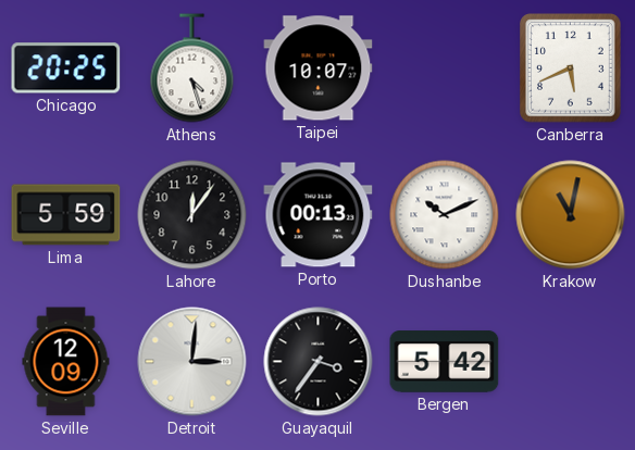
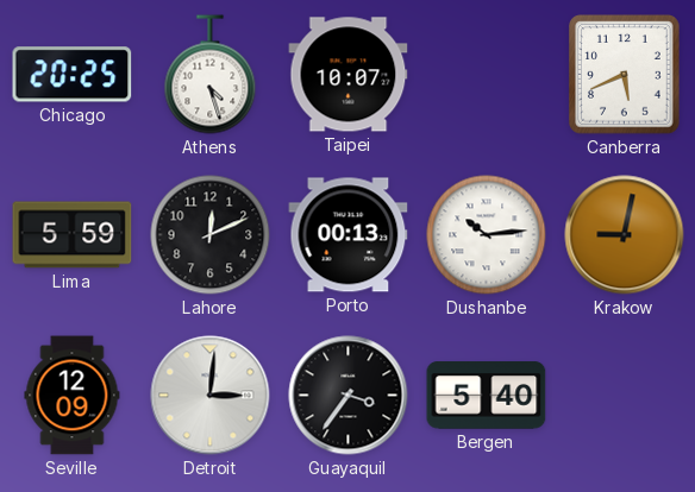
Lahore: 12:06 -> 12:11 (211, 235)
Dushanbe: 10:11 -> 10:14 (487, 235)
Krakow: 11:02 -> 9:02 (625, 235)
Bergen: 5:42 -> 5:40 (487, 396)
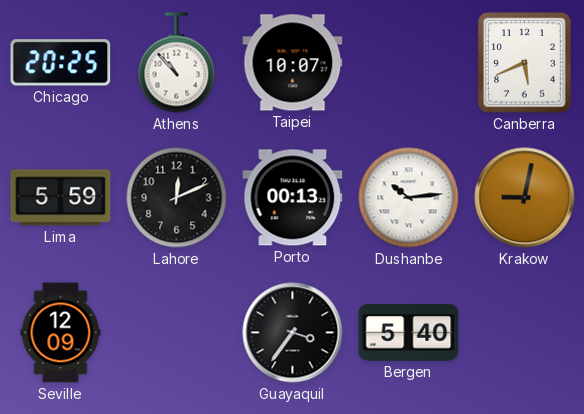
Athens: 4:27 -> 10:53 (177, 63)
Detroit: 3:01 -> none (211, 396)
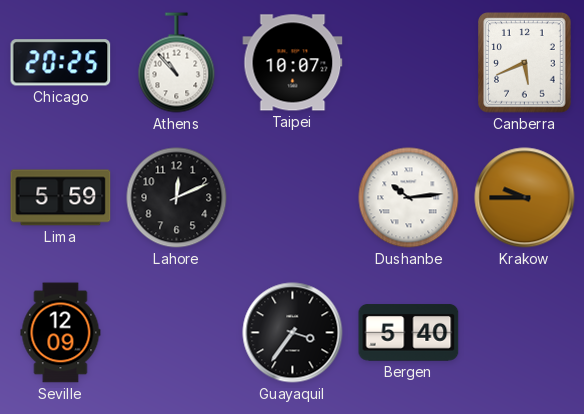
Porto: 00:13 -> none (293, 198)
Krakow: 9:02 -> 9:45 (525, 198)
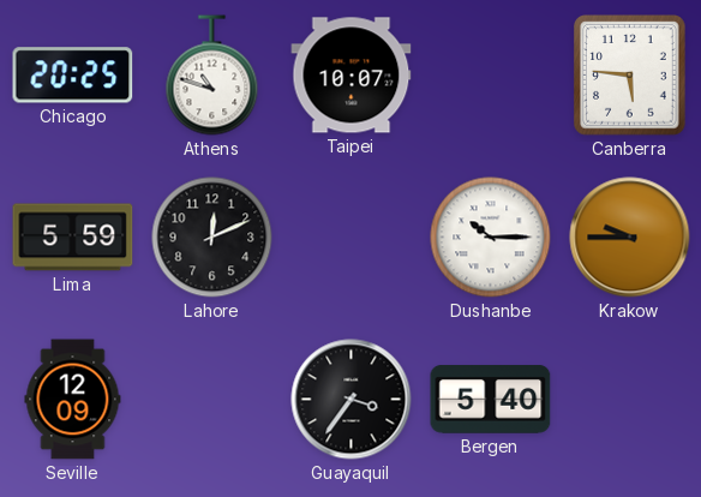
Athens: 10:53 -> 10:48 (212, 76)
Canberra: 5:41 -> 5:46 (630, 76)
Dushanbe: 10:14 -> 10:15 (491, 238)
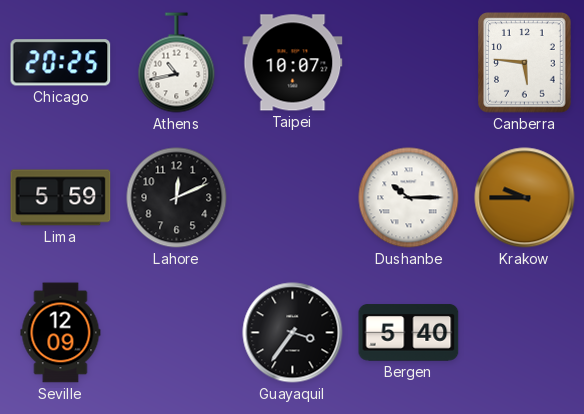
Athens: 10:48 -> 10:43 (177, 63)
